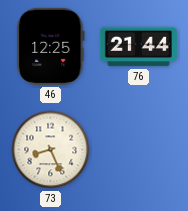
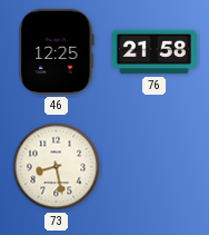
76: 21:44 -> 21:58 (153, 52)
73: 8:26 -> 8:28 (57, 167)
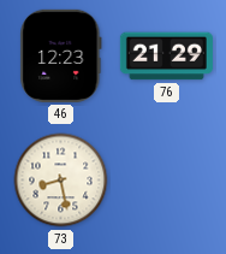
46: 12:25 -> 12:23 (61, 55)
76: 21:58 -> 21:29 (166, 57)
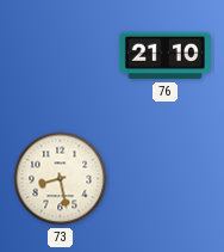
46: 12:23 -> none (61, 55)
76: 21:29 -> 21:10 (164, 56)
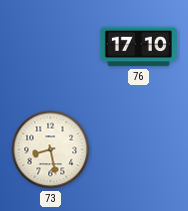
76: 21:10 -> 17:10 (138, 47)
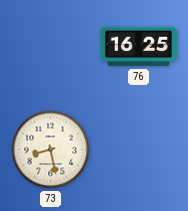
76: 17:10 -> 16:25 (138, 47)
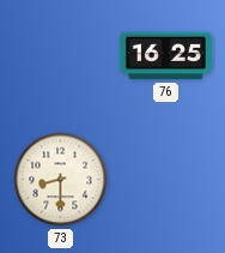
73: 8:28 -> 8:30 (61, 180)
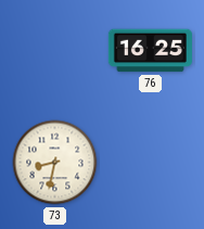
73: 8:30 -> 8:32 (55, 163)
